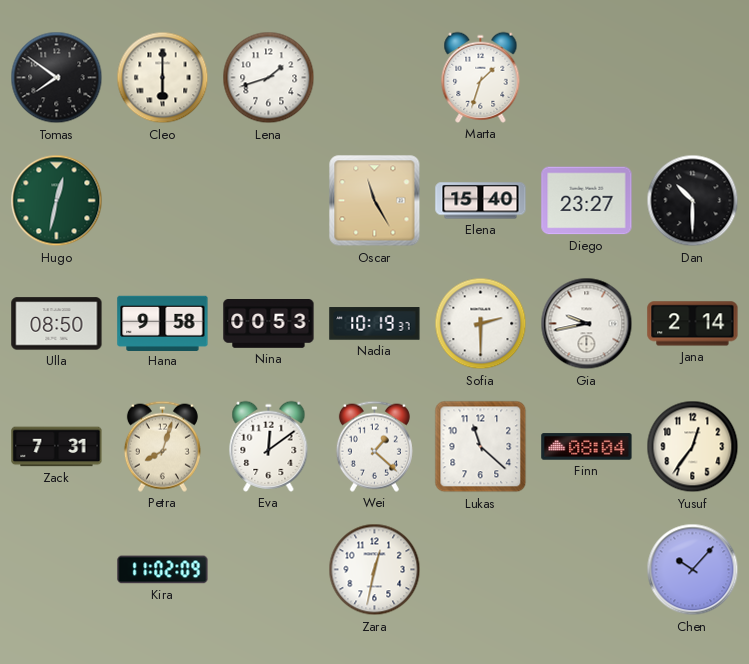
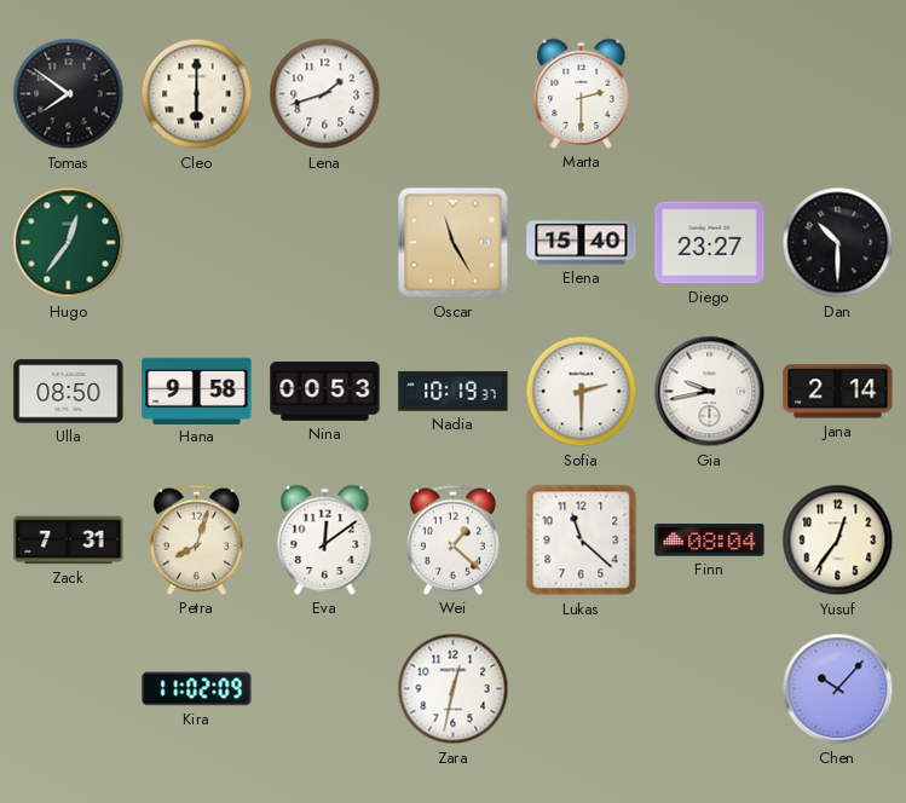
Marta: 1:33 -> 2:30 (582, 93)
Hugo: 12:32 -> 12:36 (69, 243)
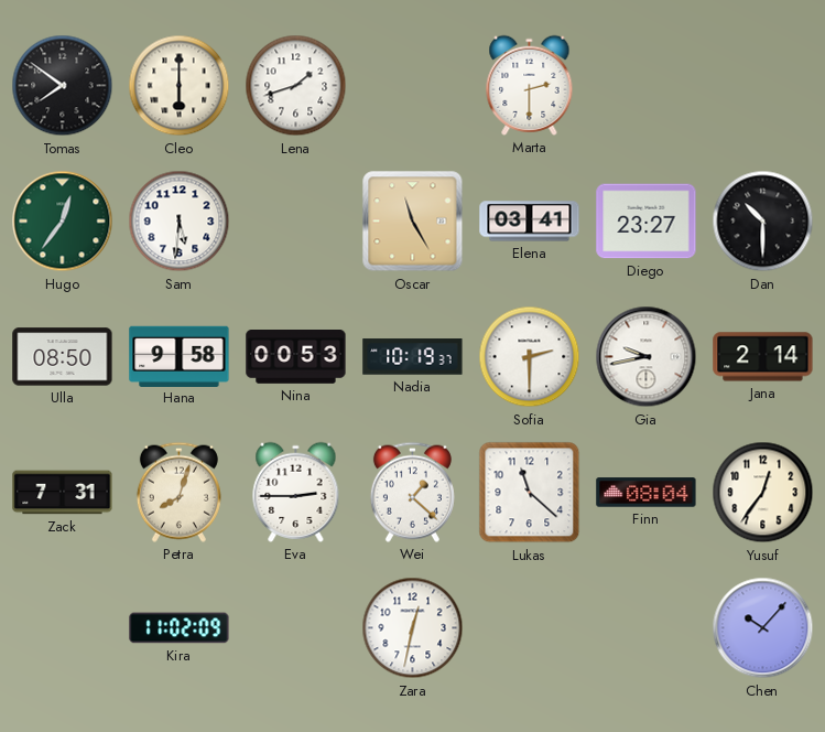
Sam: none -> 5:31 (180, 222)
Elena: 15:40 -> 03:41 (530, 222)
Eva: 12:09 -> 2:45 (296, 492)
